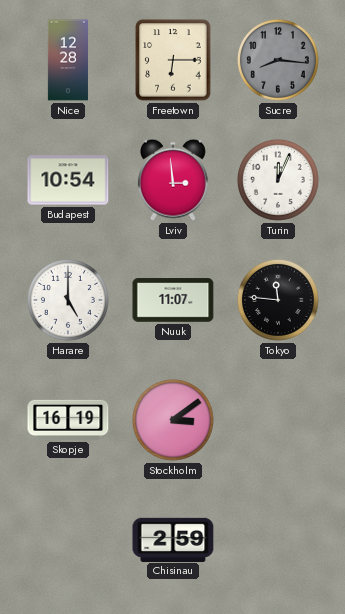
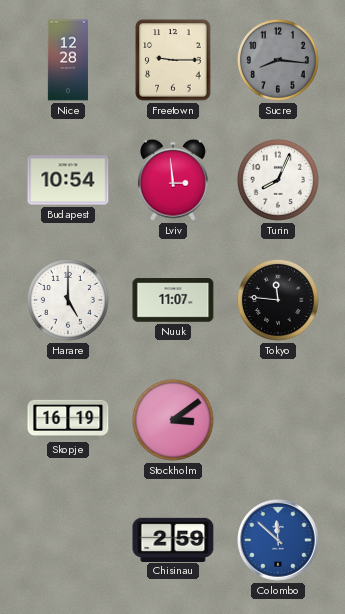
Freetown: 6:15 -> 9:15 (173, 60)
Turin: 12:04 -> 8:04 (278, 180)
Colombo: none -> 11:52 (278, 540)
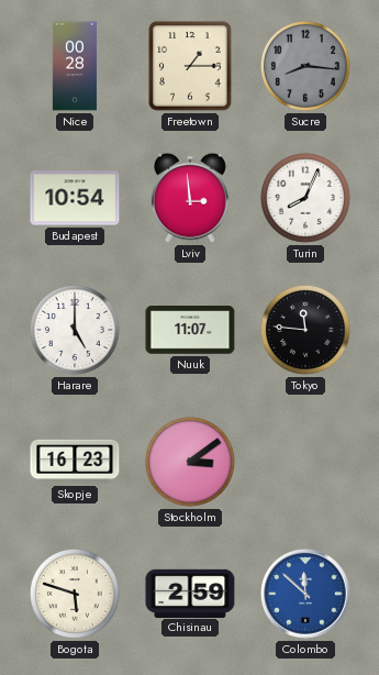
Nice: 12:28 -> 00:28 (75, 66)
Freetown: 9:15 -> 1:15 (190, 66)
Skopje: 16:19 -> 16:23 (75, 462)
Bogota: none -> 5:48 (75, 594)
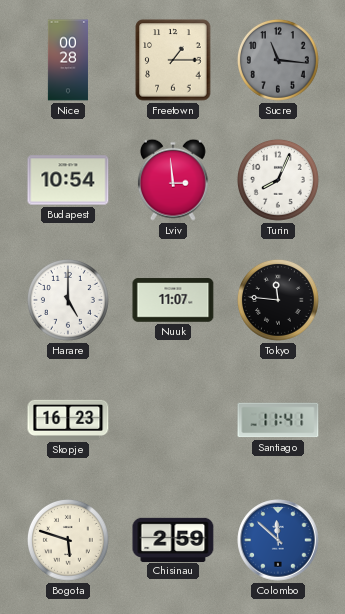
Sucre: 8:16 -> 11:16 (278, 60)
Stockholm: 3:09 -> none (190, 462)
Santiago: none -> 11:41 (278, 420)
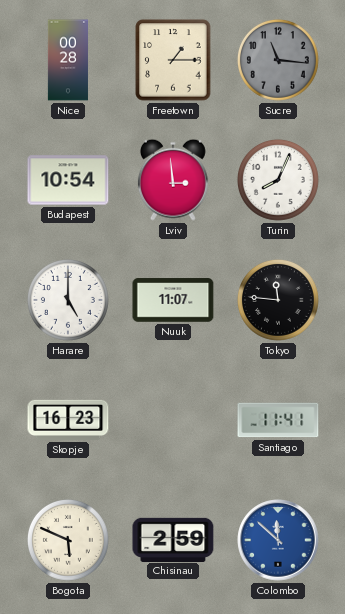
Bogota: 5:48 -> 5:49 (68, 540)
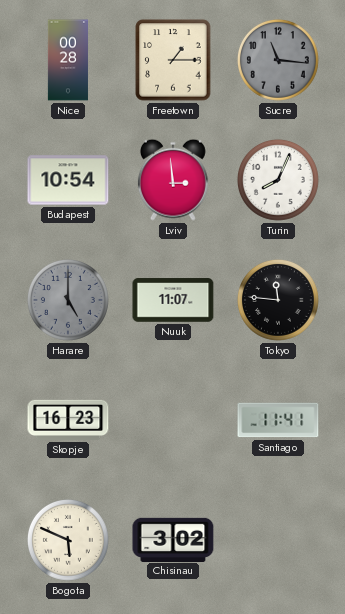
Harare dial: white -> grey (68, 300)
Chisinau: 2:59 -> 3:02 (173, 539)
Colombo: 11:52 -> none (278, 540)
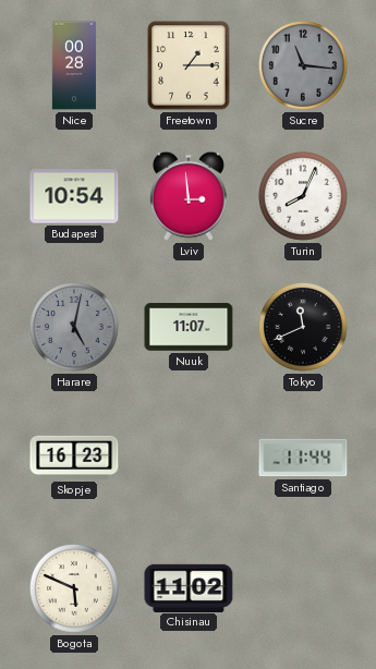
Harare: 5:00 -> 5:02 (74, 327)
Tokyo: 11:46 -> 11:41 (303, 327)
Santiago: 11:41 -> 11:44 (303, 458)
Chisinau: 3:02 -> 11:02 (189, 587)
